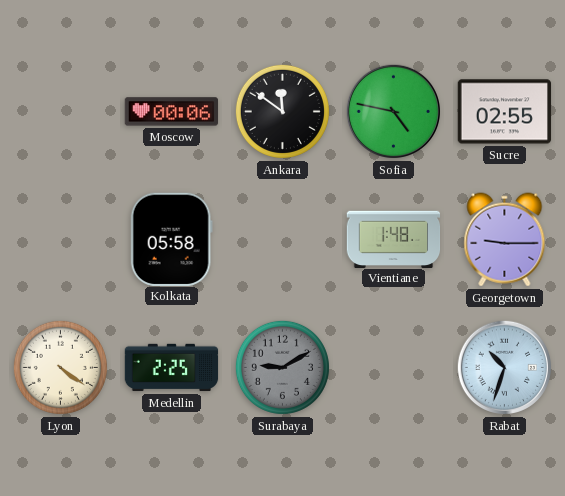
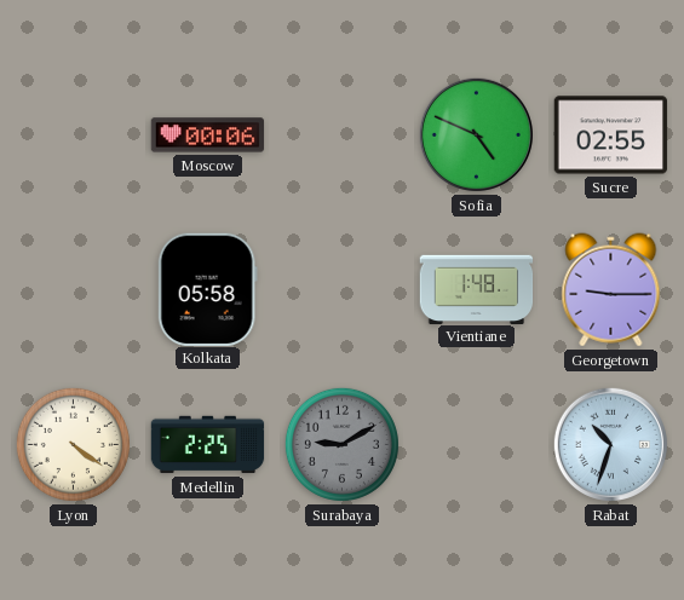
Ankara: 11:51 -> none (282, 111)
Sofia: 4:47 -> 4:49 (476, 134)
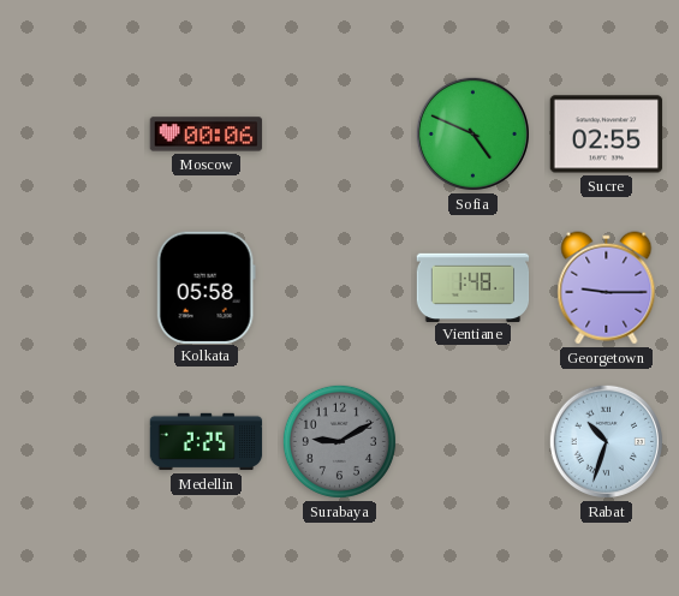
Lyon: 4:21 -> none (73, 444)
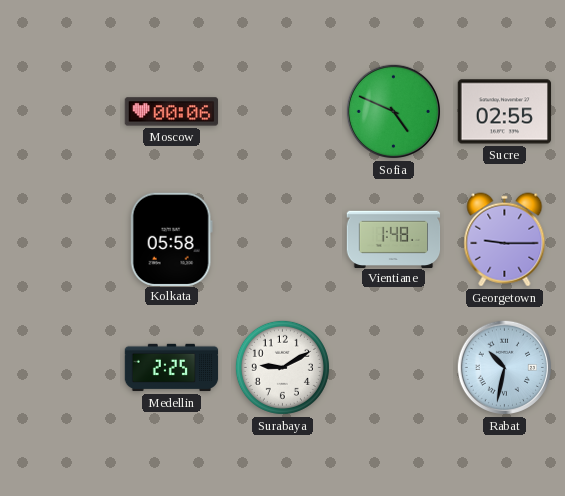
Surabaya dial: grey -> white (282, 367)
Rabat: 10:33 -> 10:32 (504, 367)
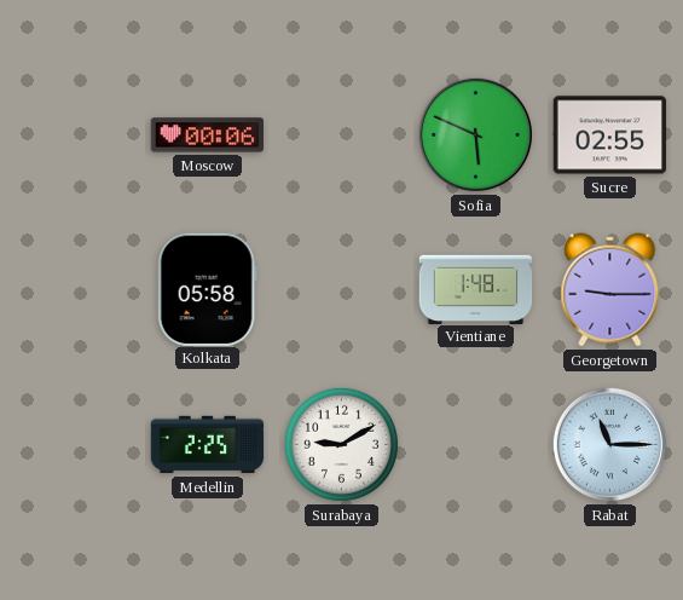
Sofia: 4:49 -> 5:49 (475, 134)
Rabat: 10:32 -> 11:15 (609, 444)
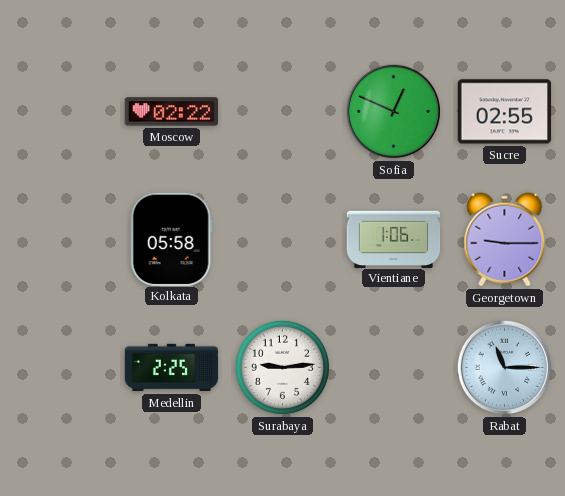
Moscow: 00:06 -> 02:22 (172, 112)
Sofia: 5:49 -> 12:49 (393, 111)
Vientiane: 1:48 -> 1:06 (394, 239)
Surabaya: 9:10 -> 9:14 (282, 367)
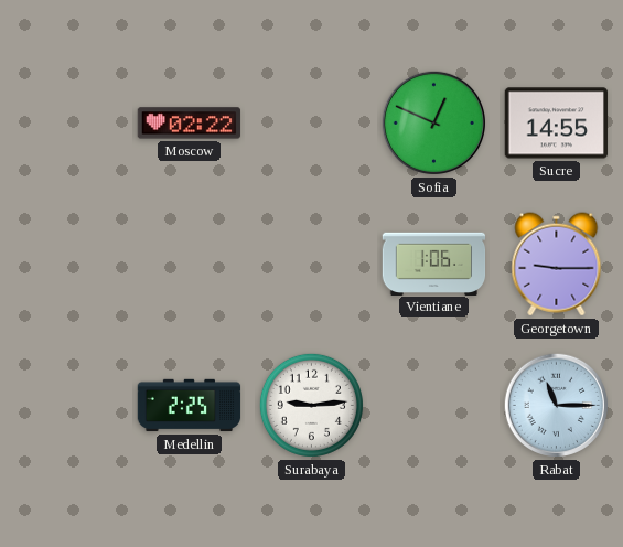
Sucre: 02:55 -> 14:55 (557, 124)
Kolkata: 05:58 -> none (171, 239)
